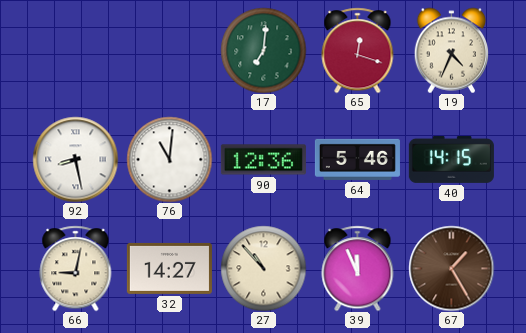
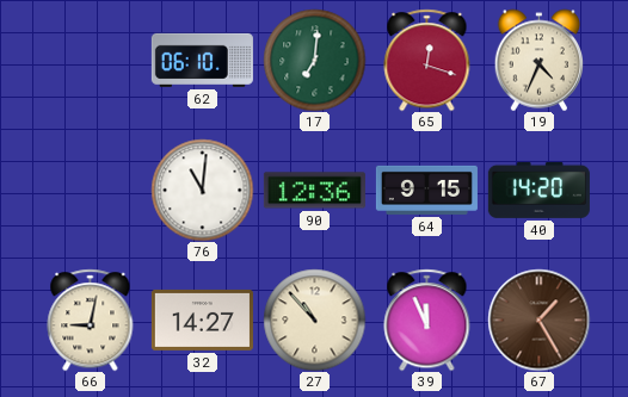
62: none -> 06:10 (202, 60)
92: 8:28 -> none (75, 159)
64: 5:46 -> 9:15 (426, 190)
40: 14:15 -> 14:20 (538, 190)
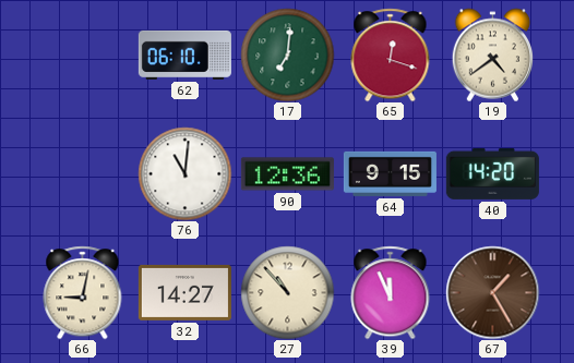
19: 4:34 -> 4:39 (493, 55)
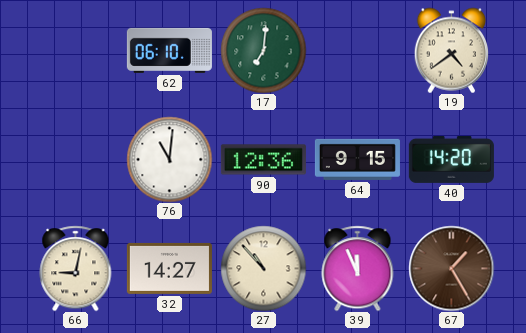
65: 12:18 -> none (391, 55)
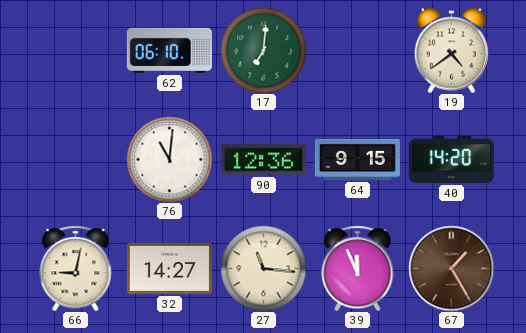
27: 10:53 -> 11:16 (263, 268)
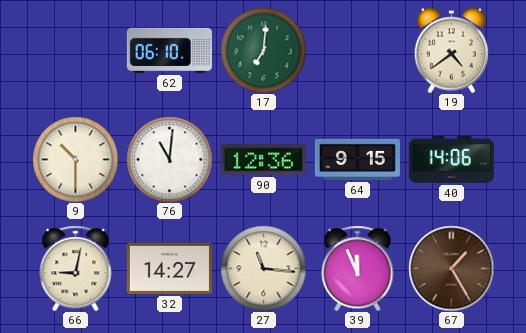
9: none -> 10:30 (75, 159)
40: 14:20 -> 14:06 (451, 159)
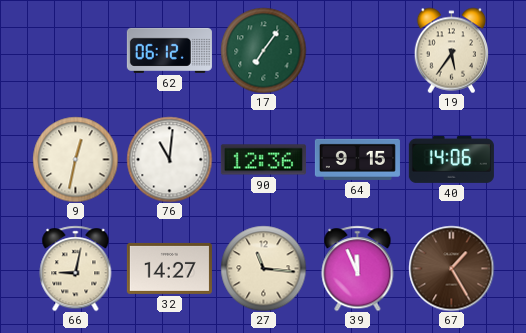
62: 06:10 -> 06:12 (169, 50)
17: 7:01 -> 7:06 (263, 50)
19: 4:39 -> 5:36 (452, 50)
9: 10:30 -> 12:32 (75, 159)
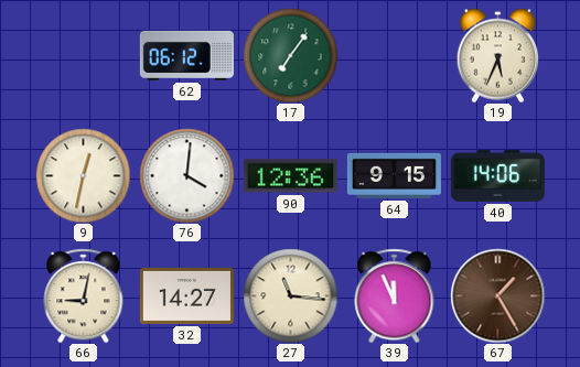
19: 5:36 -> 5:34 (498, 55)
76: 11:01 -> 4:01 (186, 175)
